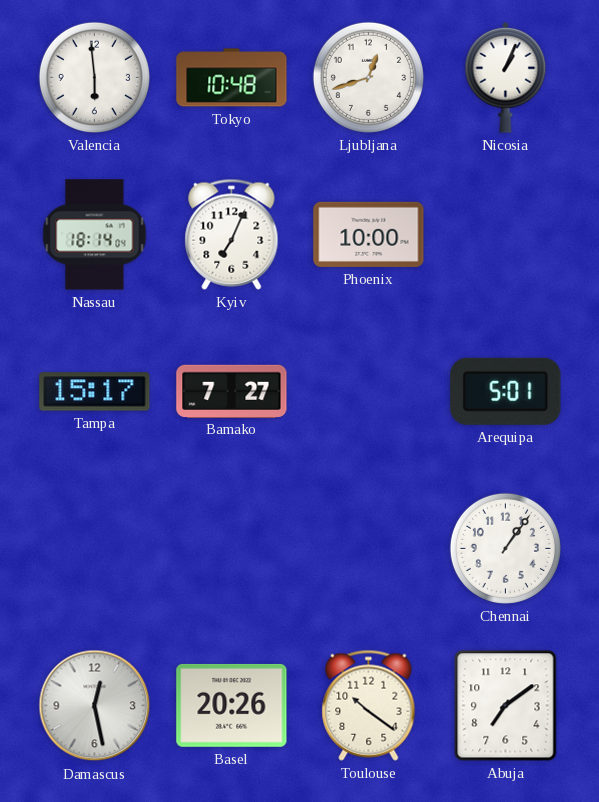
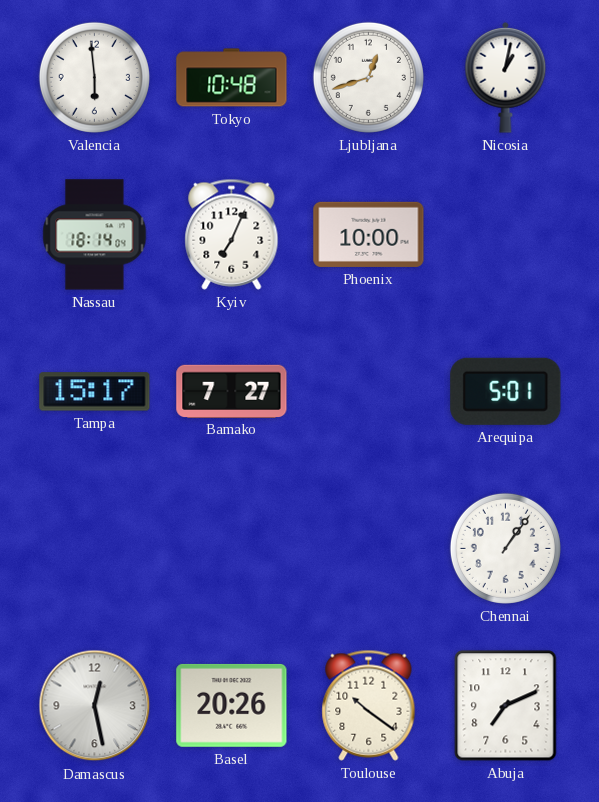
Nicosia: 1:04 -> 1:02 (506, 77)
Abuja: 7:09 -> 7:11 (506, 706)
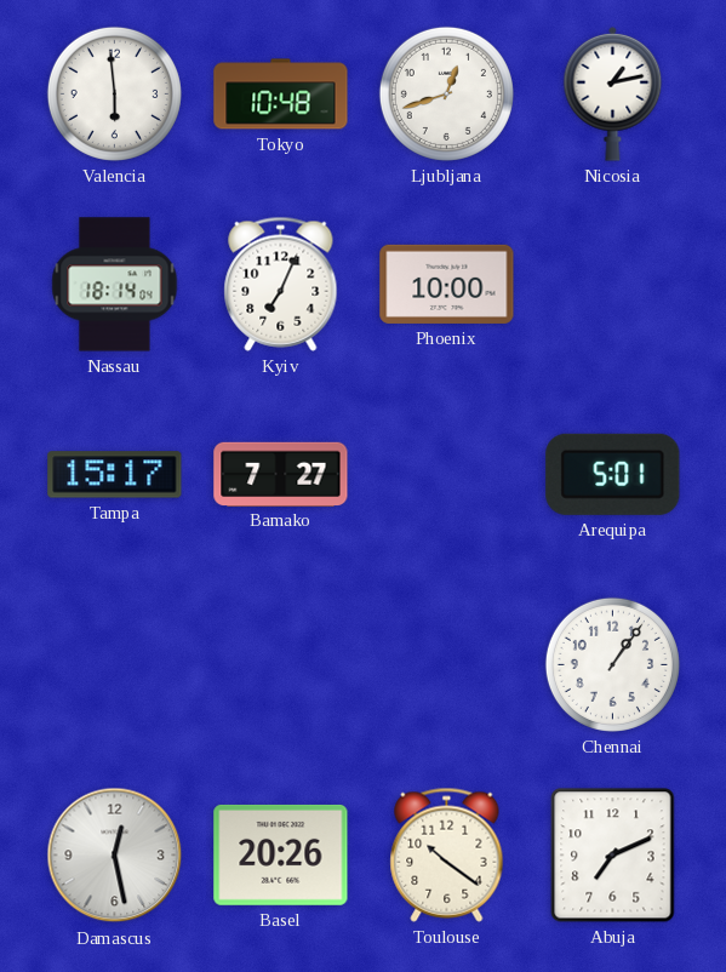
Nicosia: 1:02 -> 1:13 (613, 93)
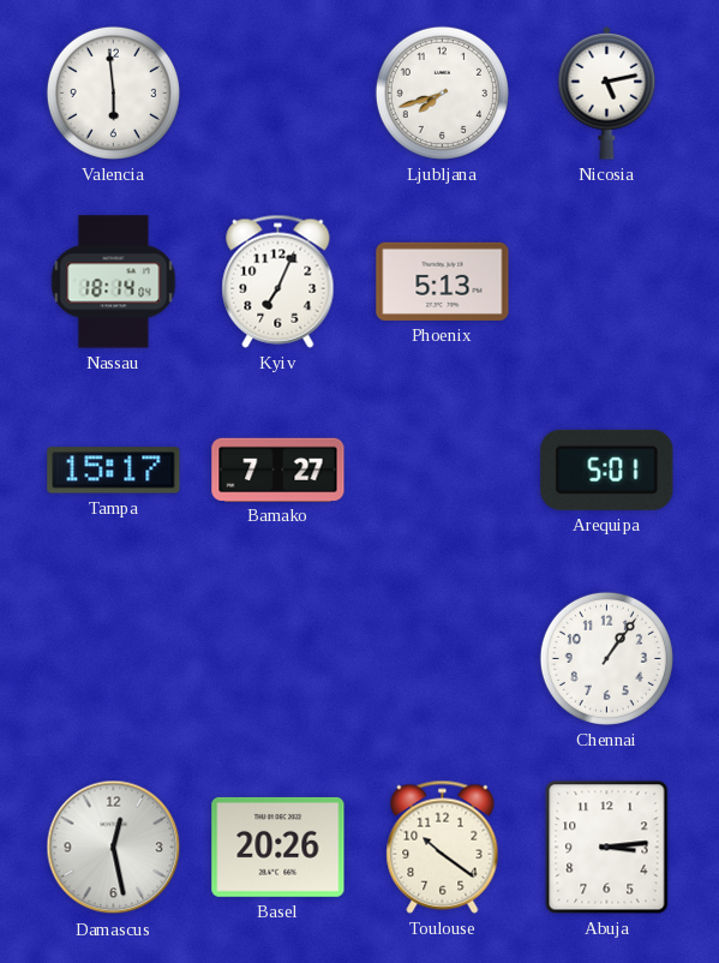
Tokyo: 10:48 -> none (281, 95)
Ljubljana: 12:42 -> 7:42 (442, 92)
Nicosia: 1:13 -> 5:13 (607, 92)
Phoenix: 10:00 -> 5:13 (443, 281)
Abuja: 7:11 -> 3:14 (607, 848)
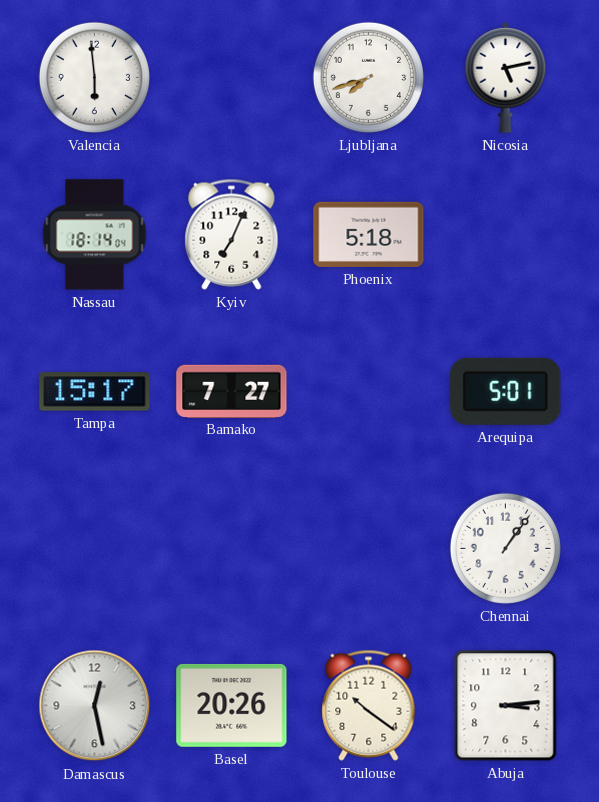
Phoenix: 5:13 -> 5:18 (369, 234)
